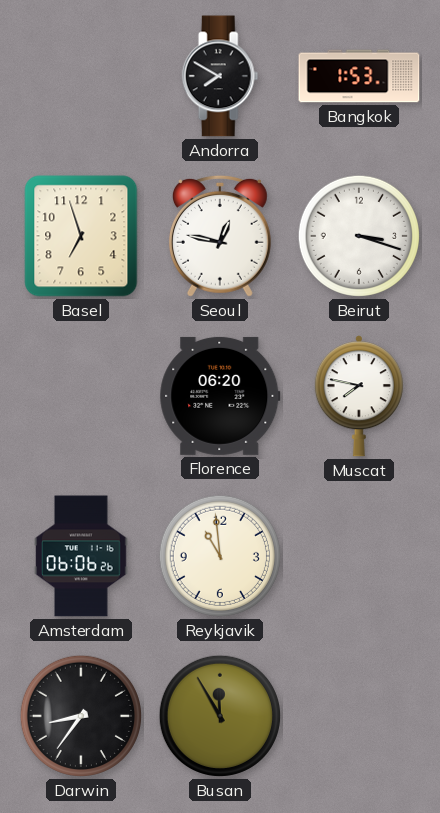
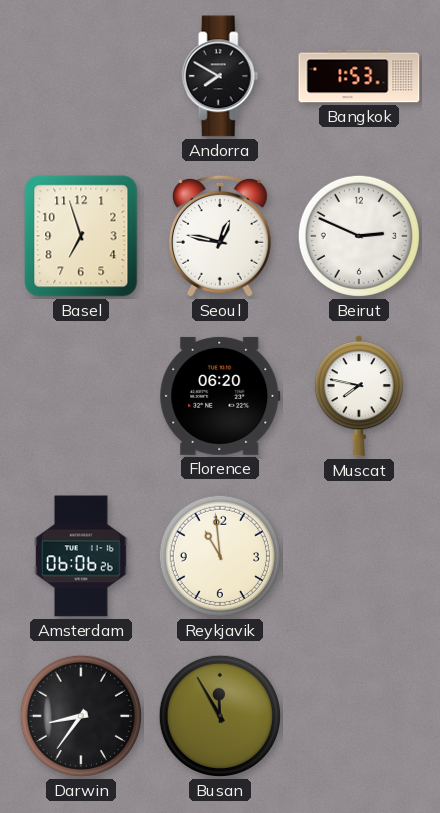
Beirut: 3:18 -> 2:49 (359, 236)
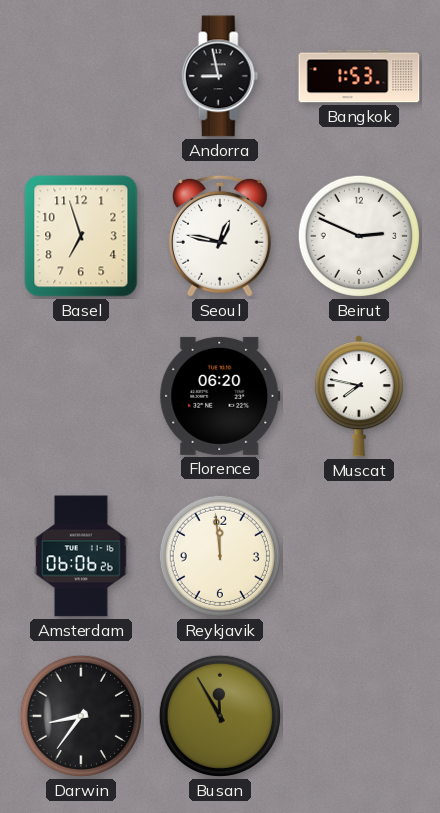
Andorra: 7:50 -> 8:58 (220, 76)
Reykjavik: 10:59 -> 11:59 (220, 556)
